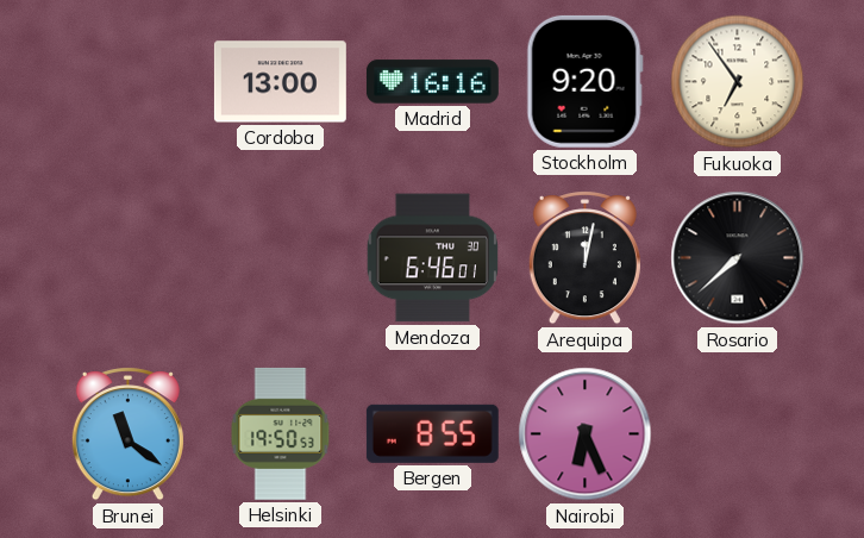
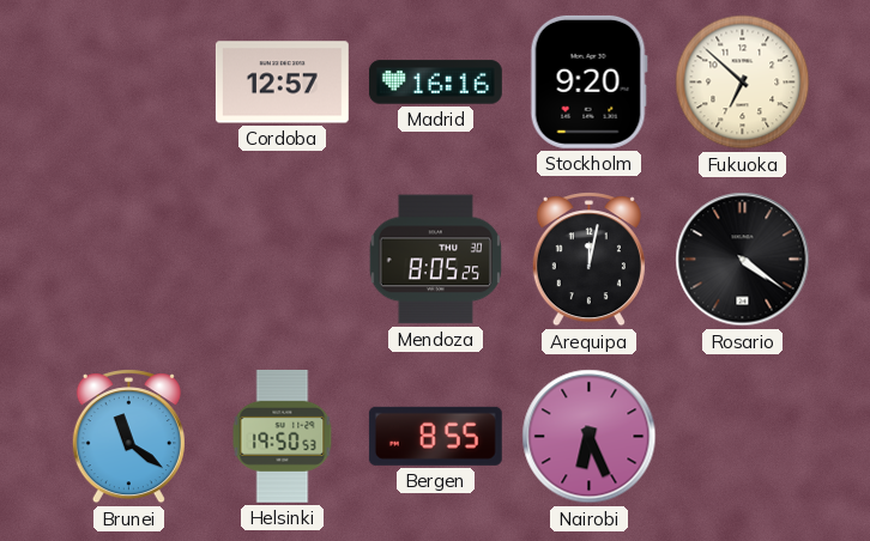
Cordoba: 13:00 -> 12:57 (282, 83)
Fukuoka: 6:54 -> 6:52 (743, 83)
Mendoza: 6:46 -> 8:05 (435, 260)
Rosario: 7:38 -> 4:21 (743, 260)
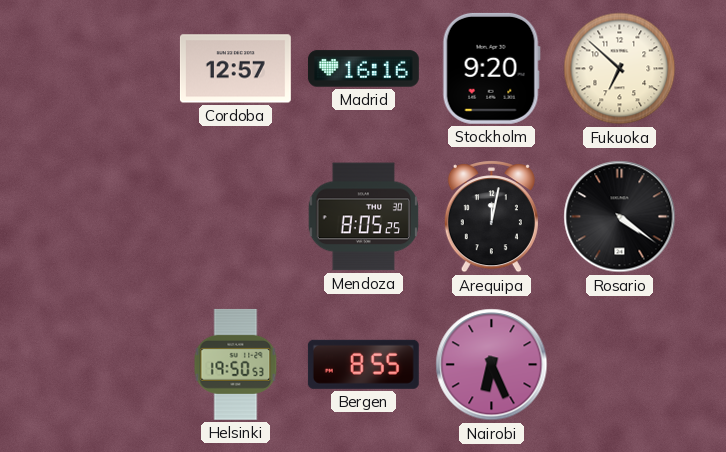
Brunei: 11:21 -> none (128, 437)
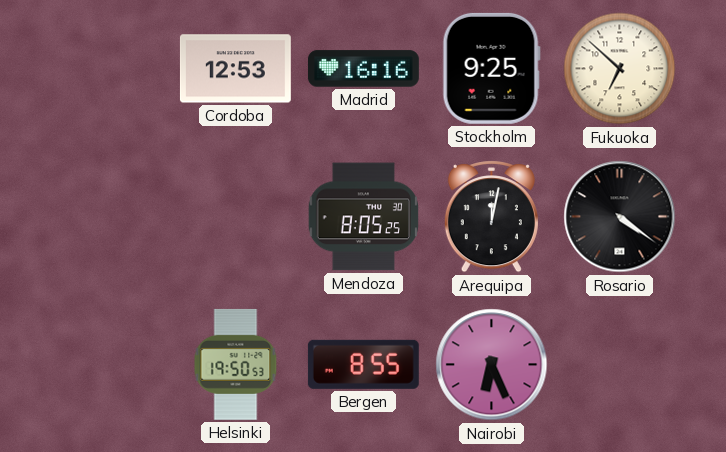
Cordoba: 12:57 -> 12:53 (235, 69)
Stockholm: 9:20 -> 9:25 (491, 68)
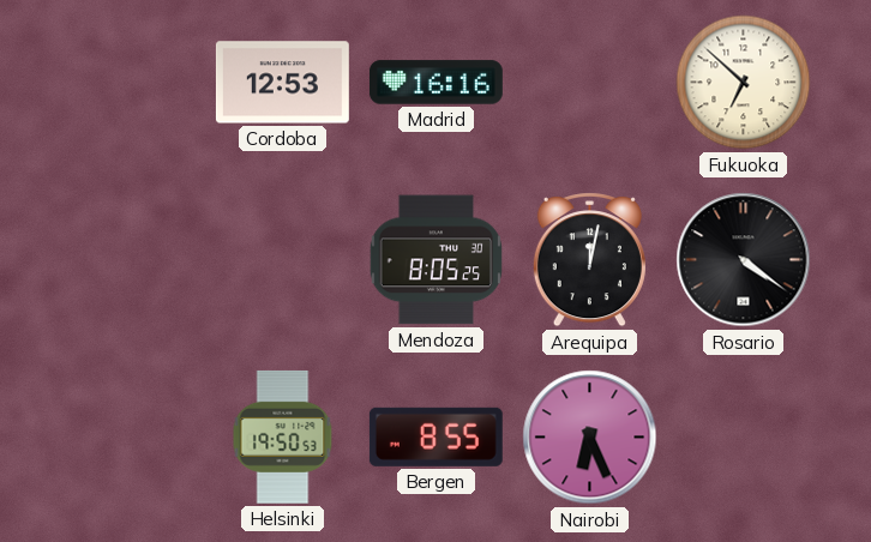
Stockholm: 9:25 -> none (491, 68)
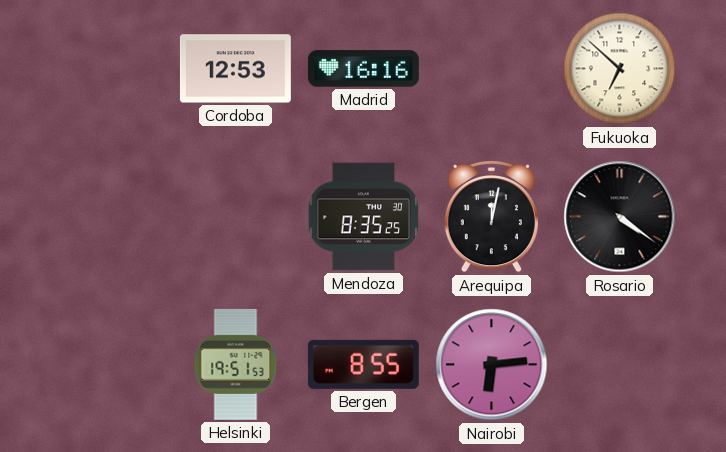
Mendoza: 8:05 -> 8:35 (363, 217)
Helsinki: 19:50 -> 19:51 (236, 364)
Nairobi: 6:26 -> 6:14 (492, 365)
